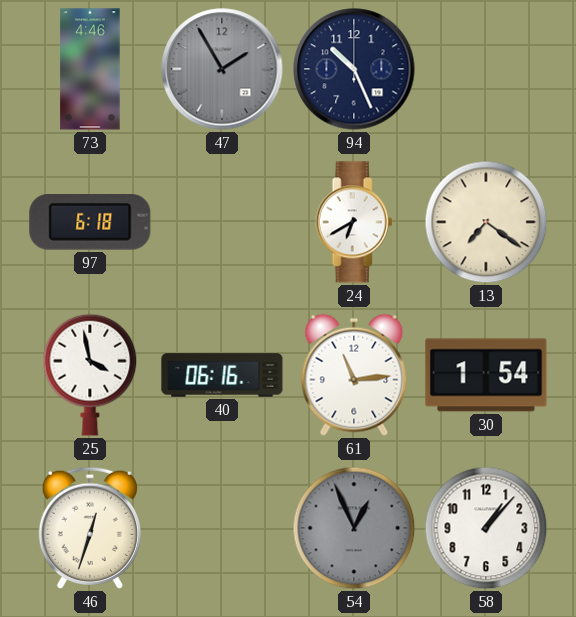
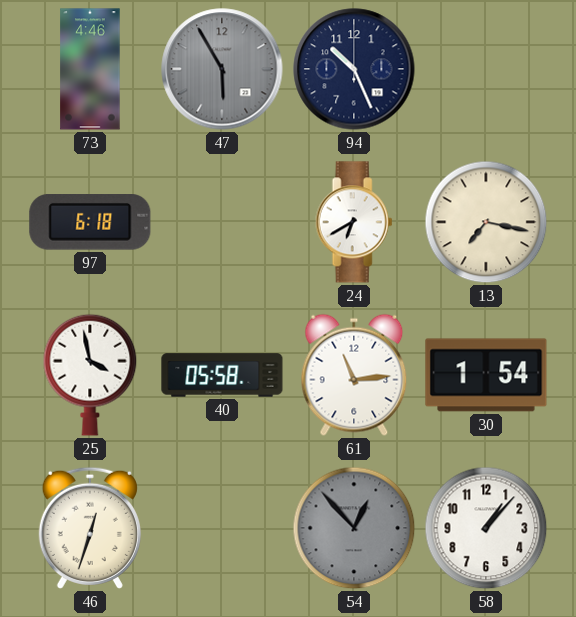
47: 1:55 -> 5:55 (222, 69)
13: 7:21 -> 7:17 (486, 222)
40: 06:16 -> 05:58 (222, 375)
54: 12:56 -> 12:53 (354, 528)
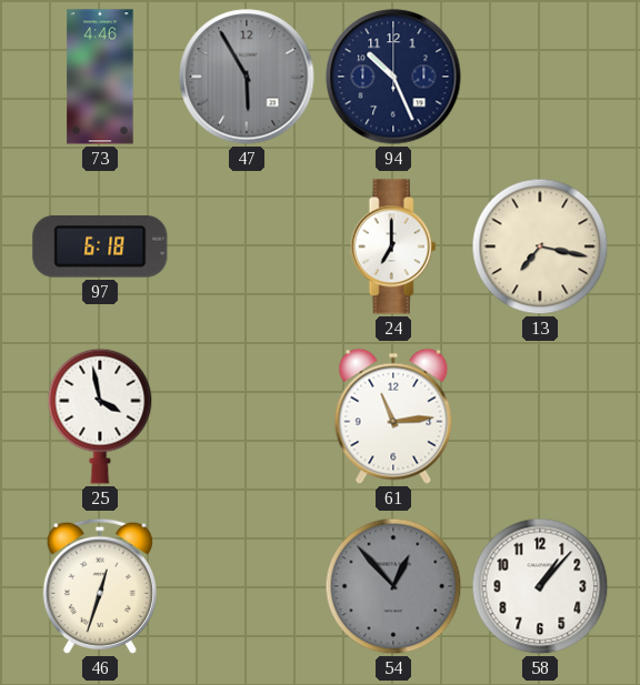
24: 6:40 -> 7:00 (393, 246)
40: 05:58 -> none (222, 375)
30: 1:54 -> none (486, 375)
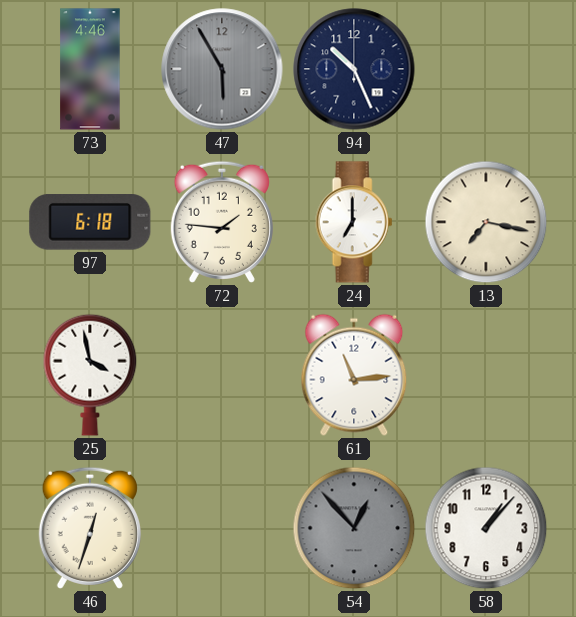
72: none -> 1:46 (222, 222)
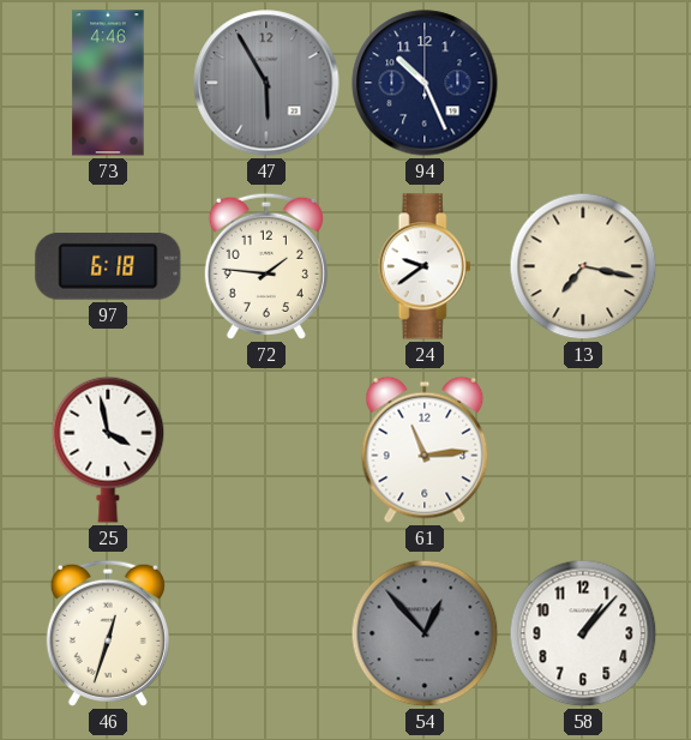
24: 7:00 -> 9:39 (425, 266)
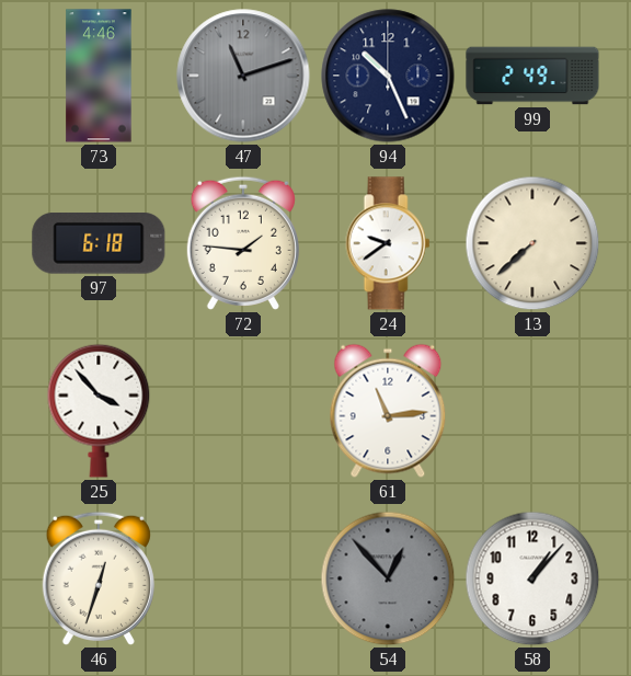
47: 5:55 -> 11:12 (243, 76)
99: none -> 2:49 (532, 76)
13: 7:17 -> 7:38 (532, 243)
25: 3:58 -> 3:53 (99, 411)
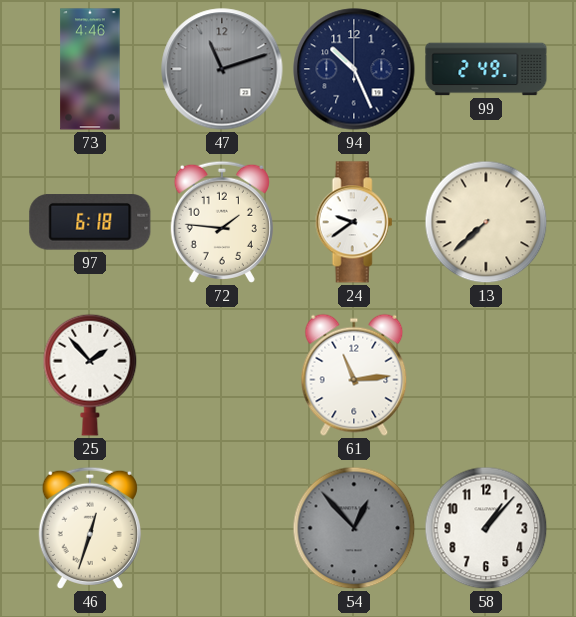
25: 3:53 -> 1:53 (90, 375)
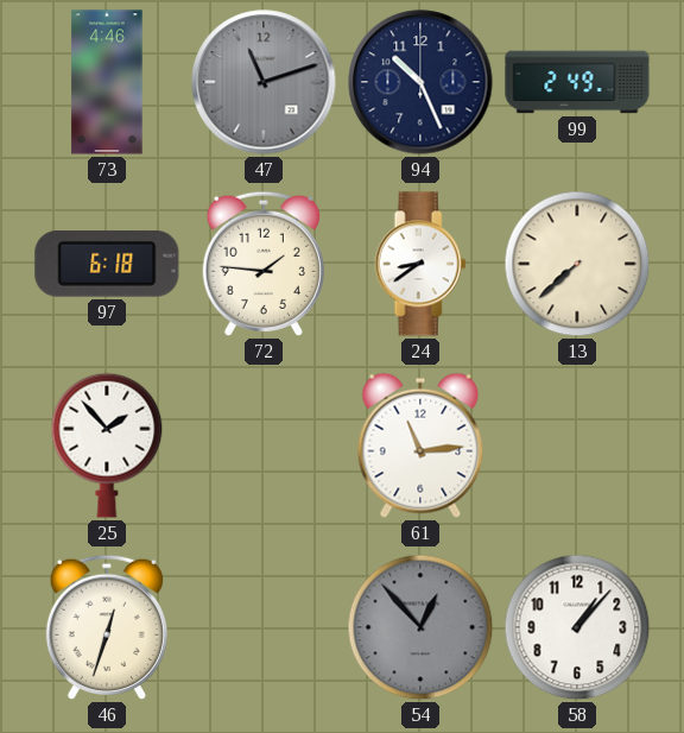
24: 9:39 -> 8:39 (420, 264)
